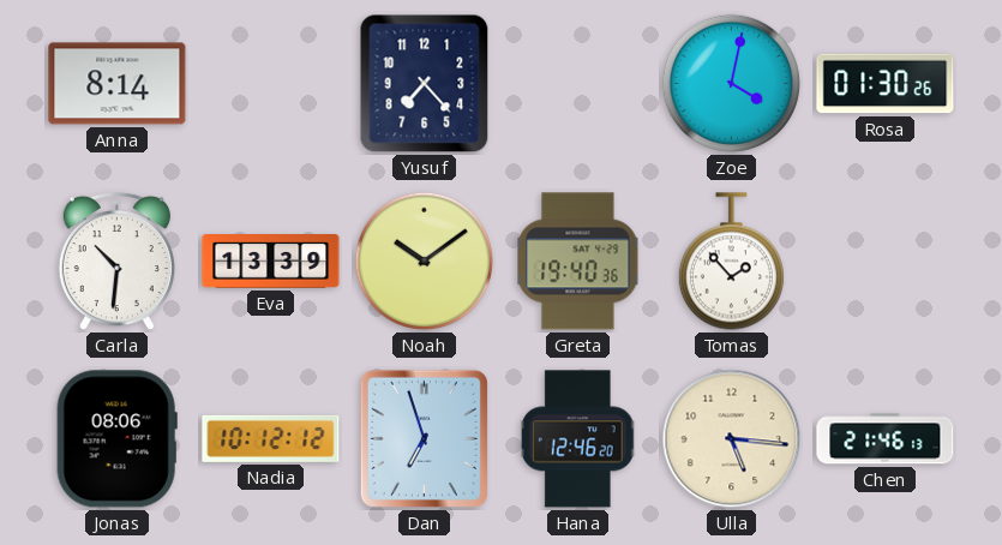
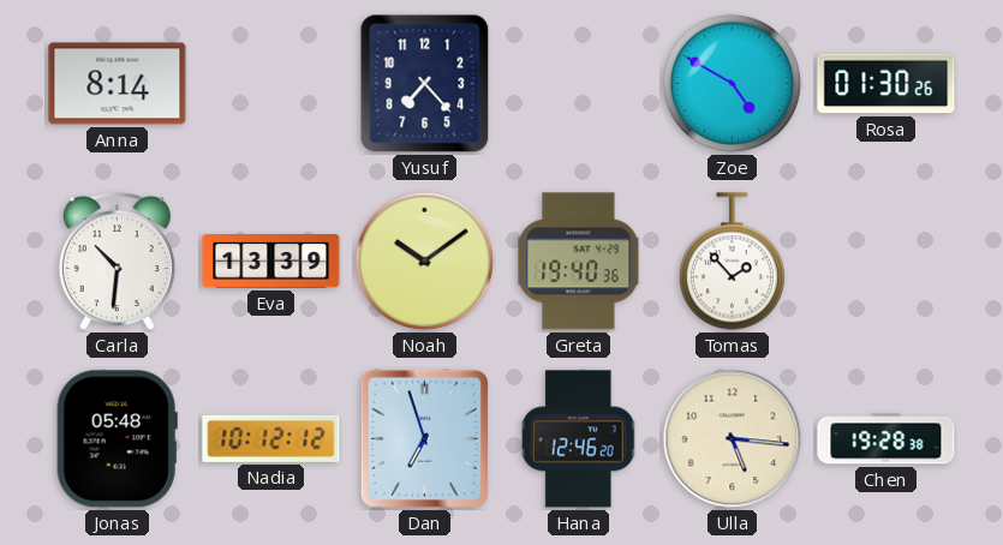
Zoe: 4:02 -> 4:50 (732, 83)
Jonas: 08:06 -> 05:48 (117, 439)
Chen: 21:46 -> 19:28 (886, 439)
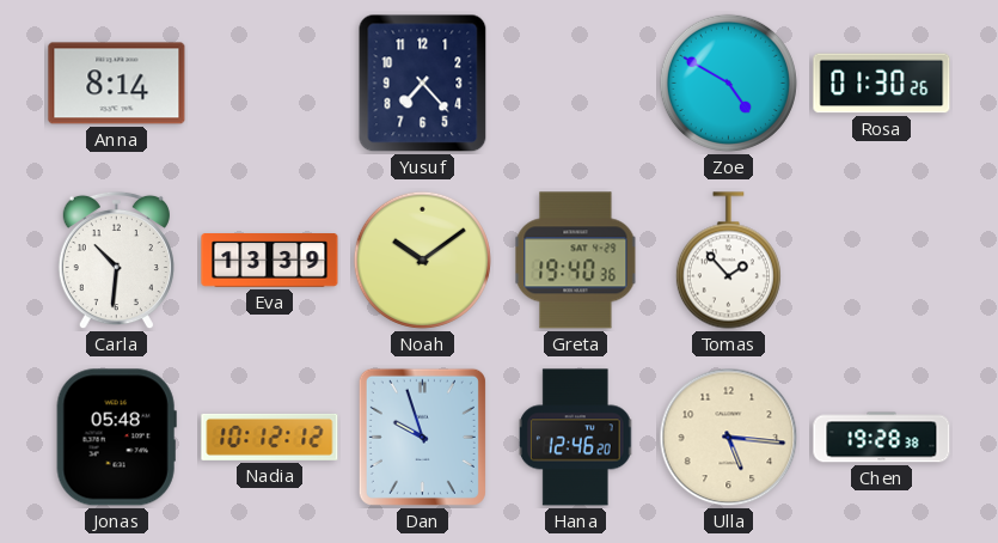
Dan: 6:57 -> 9:57 (422, 437)
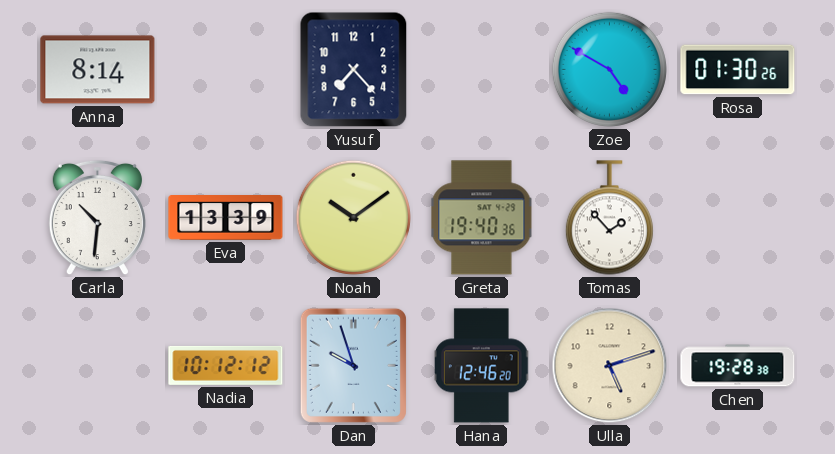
Jonas: 05:48 -> none (116, 438)
Ulla: 5:16 -> 5:12 (610, 366)
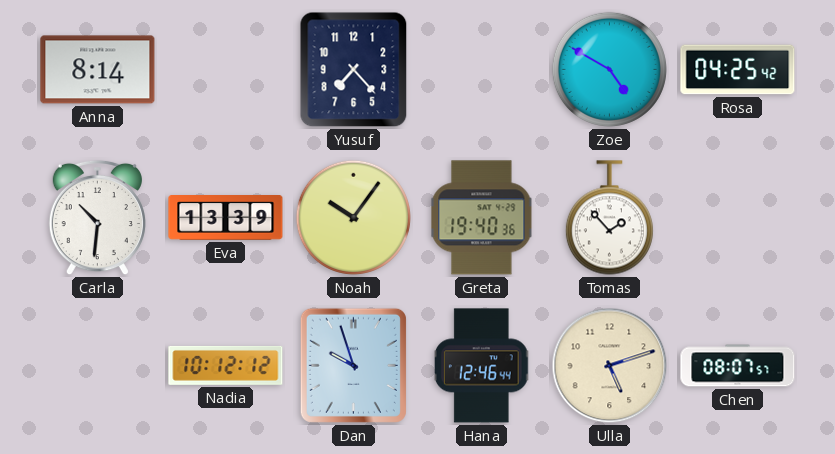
Rosa: 01:30 -> 04:25 (738, 70)
Noah: 10:09 -> 10:06 (353, 217)
Hana: 12:46:20 -> 12:46:44 (482, 366)
Chen: 19:28 -> 08:07 (738, 366)
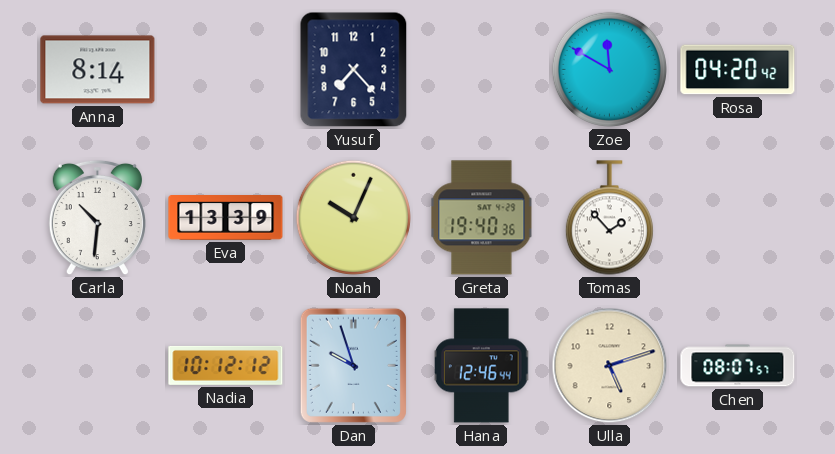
Zoe: 4:50 -> 11:50 (609, 69)
Rosa: 04:25 -> 04:20 (738, 70)
Noah: 10:06 -> 10:04 (353, 217)
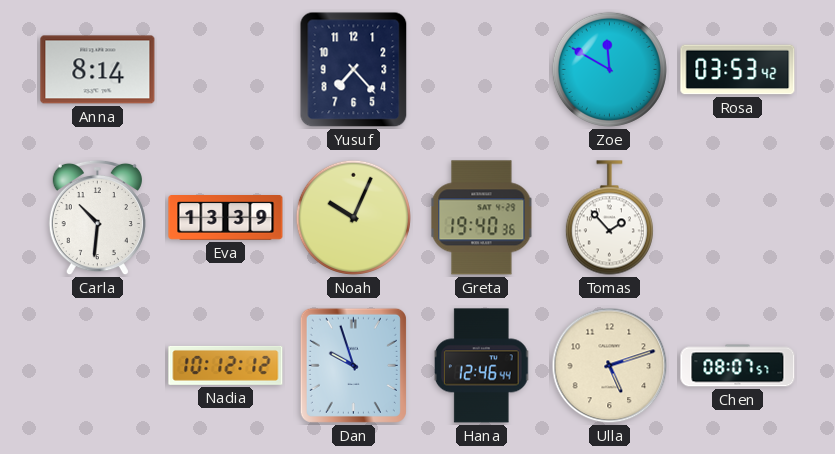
Rosa: 04:20 -> 03:53 (738, 70)
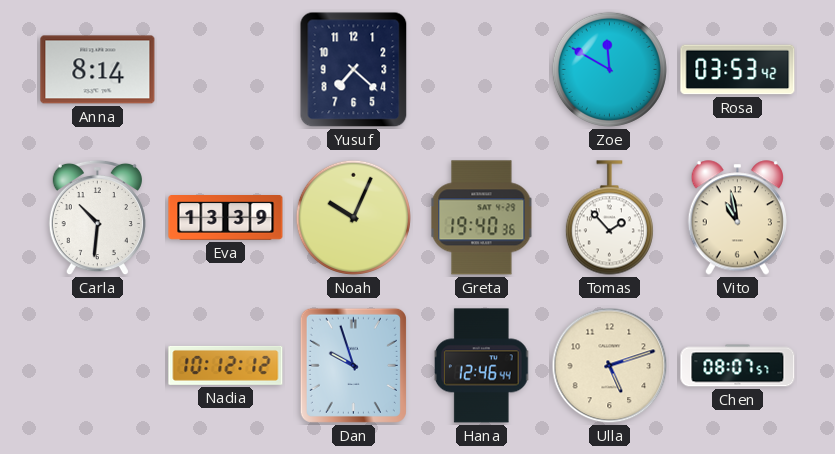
Yusuf: 7:23 -> 7:22 (354, 70)
Vito: none -> 10:58 (737, 218)
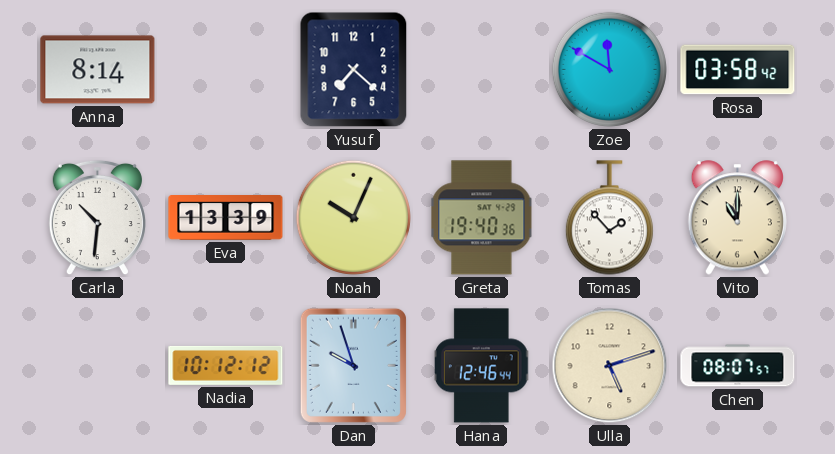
Rosa: 03:53 -> 03:58 (738, 70)
Vito: 10:58 -> 11:00 (737, 218)
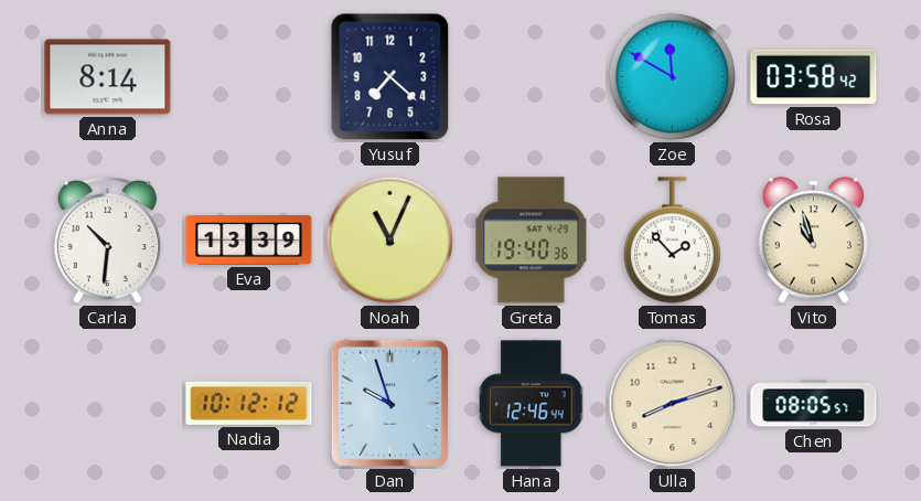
Noah: 10:04 -> 11:04 (389, 239)
Vito: 11:00 -> 10:57 (813, 241)
Ulla: 5:12 -> 8:12 (673, 404)
Chen: 08:07 -> 08:05 (814, 404)
